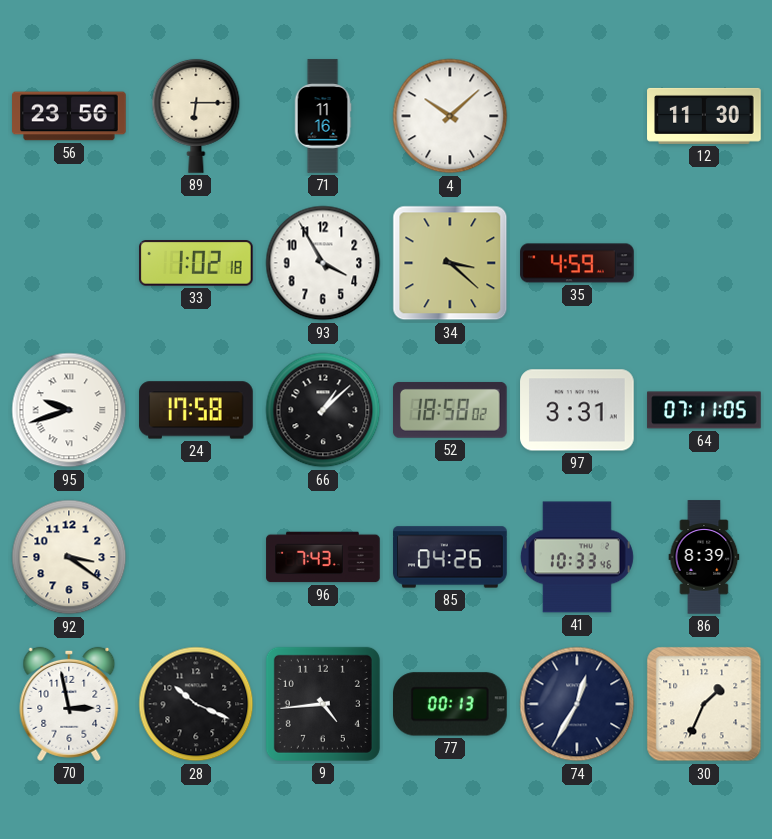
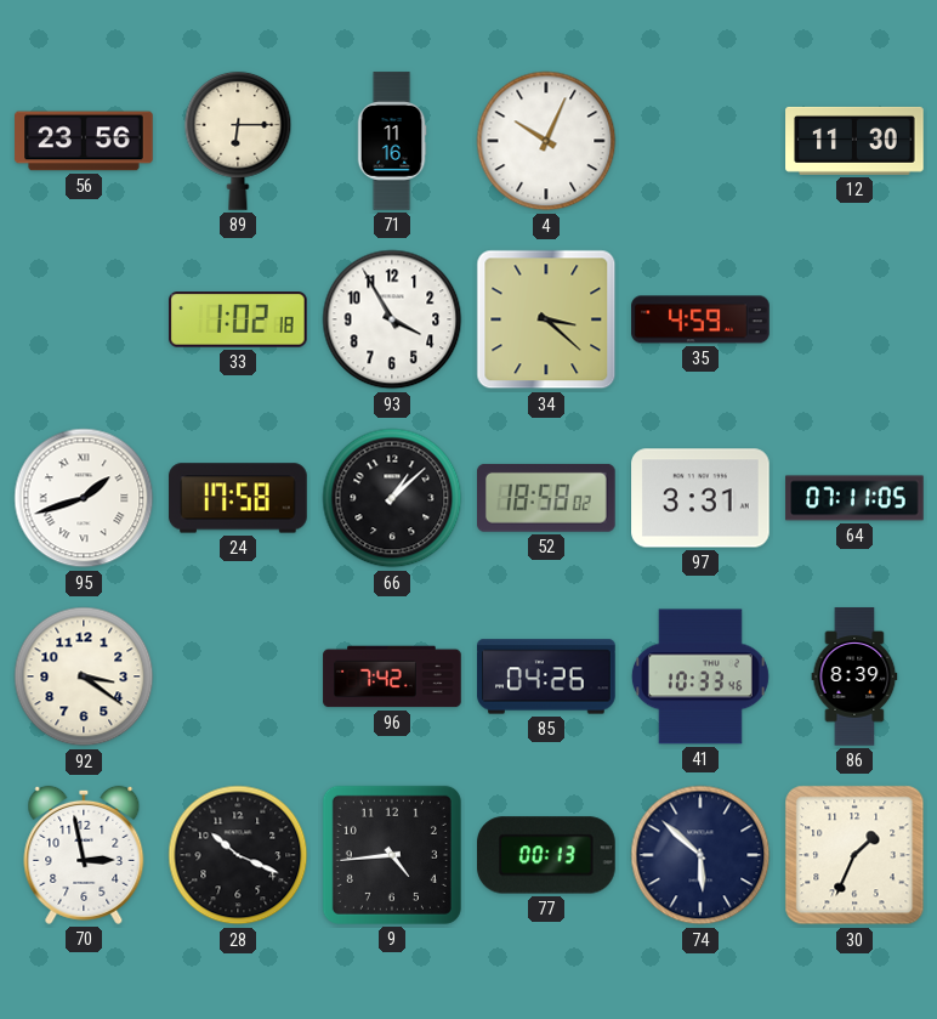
4: 10:08 -> 10:04 (546, 141)
95: 9:42 -> 1:42 (84, 498)
96: 7:43 -> 7:42 (392, 676)
74: 12:35 -> 5:52 (700, 855)
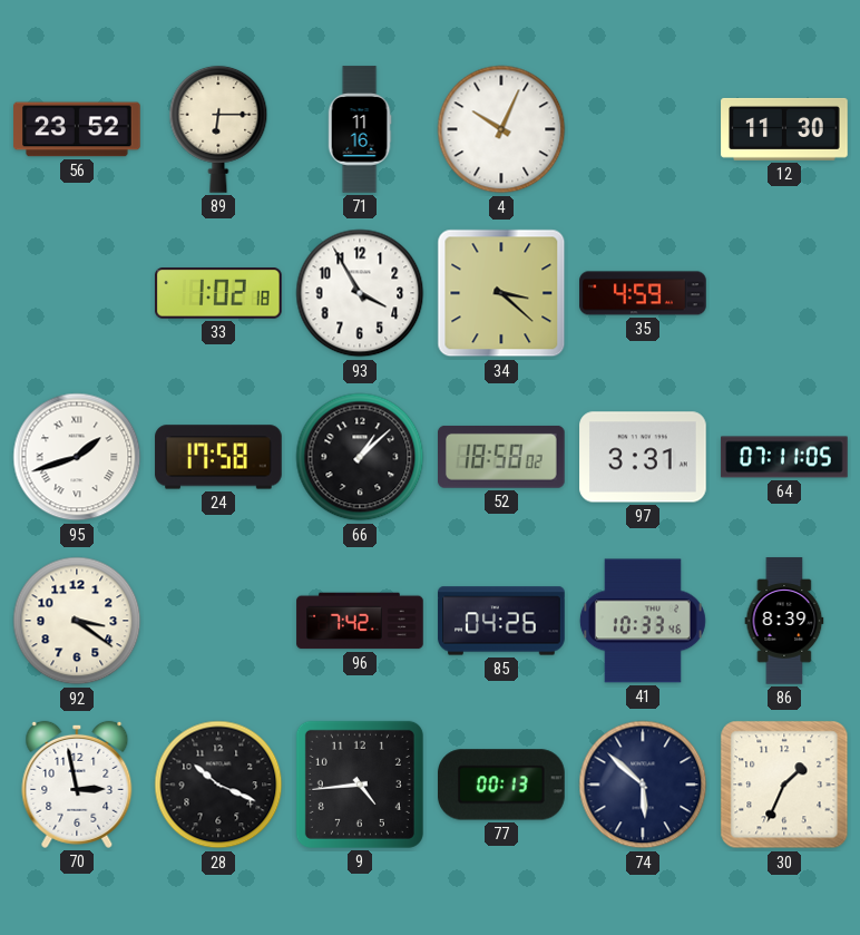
56: 23:56 -> 23:52 (77, 129)
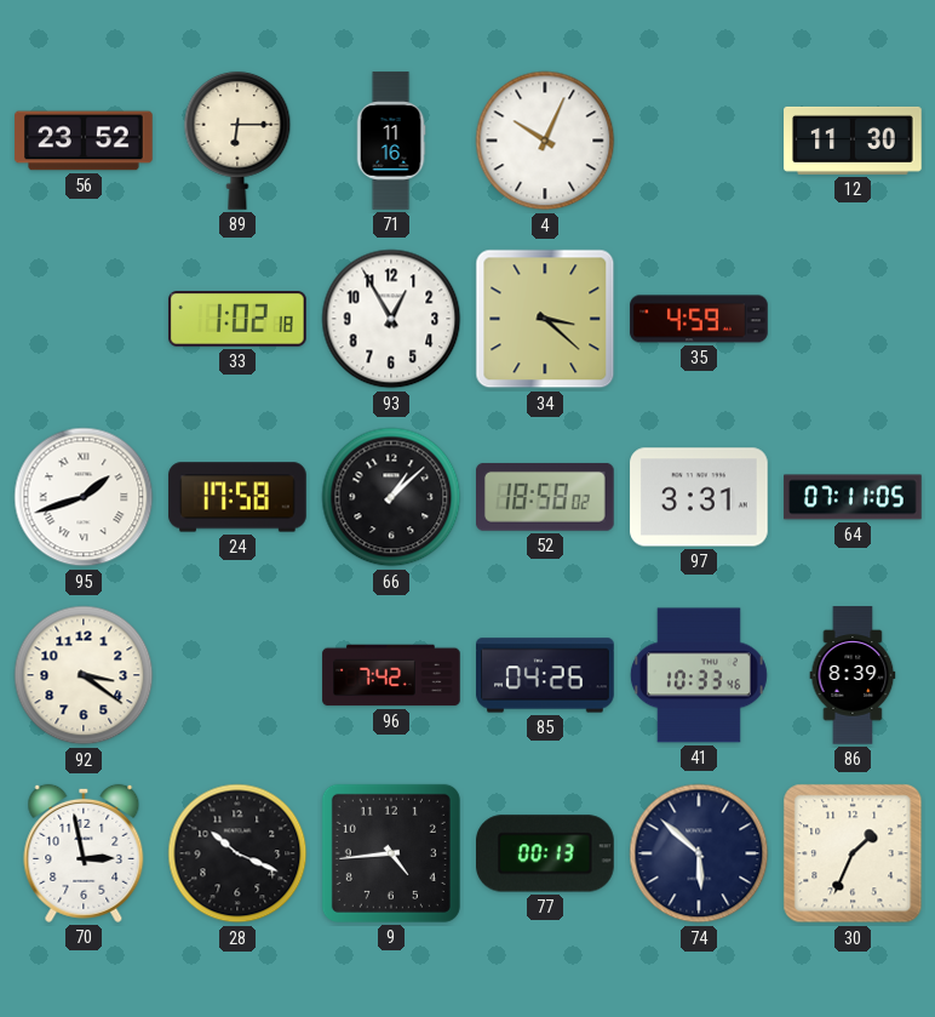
93: 3:55 -> 12:55 (391, 319)
